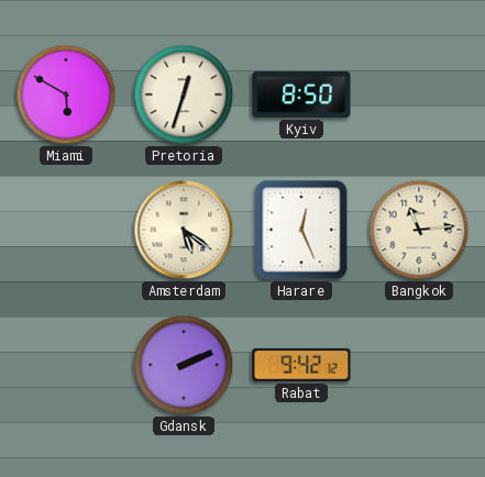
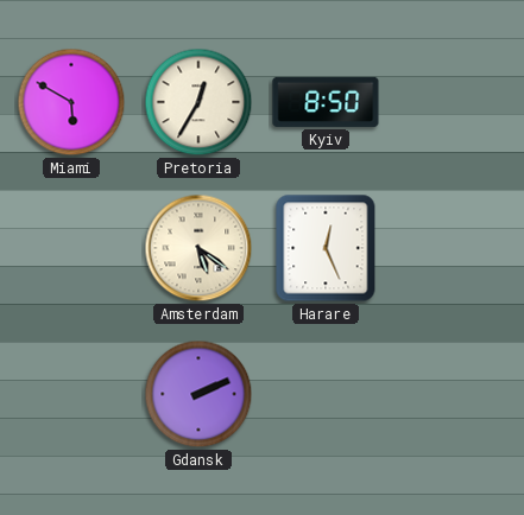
Pretoria: 12:33 -> 12:35 (198, 102)
Bangkok: 11:14 -> none (419, 230)
Rabat: 9:42 -> none (301, 365)
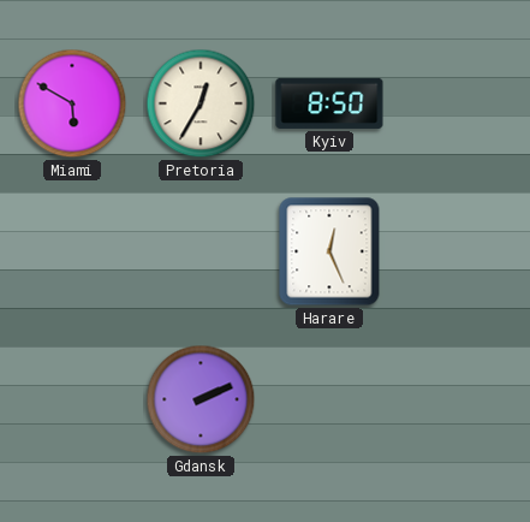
Amsterdam: 5:21 -> none (198, 248)
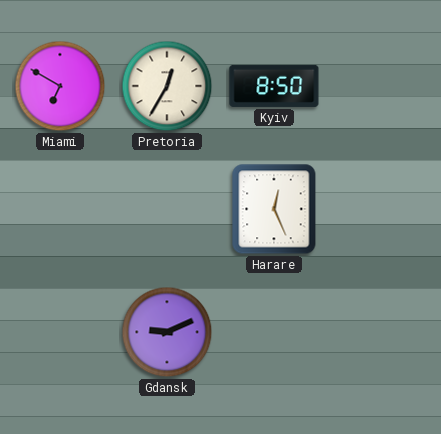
Miami: 5:50 -> 6:50 (60, 86)
Gdansk: 2:11 -> 9:11 (167, 332)
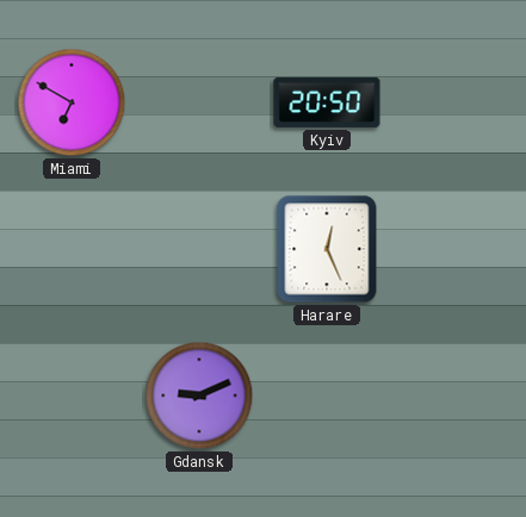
Pretoria: 12:35 -> none (167, 86)
Kyiv: 8:50 -> 20:50 (327, 102)
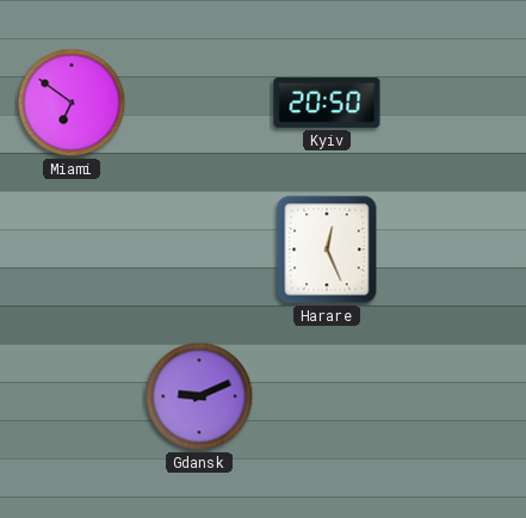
Miami: 6:50 -> 6:51 (72, 103)
